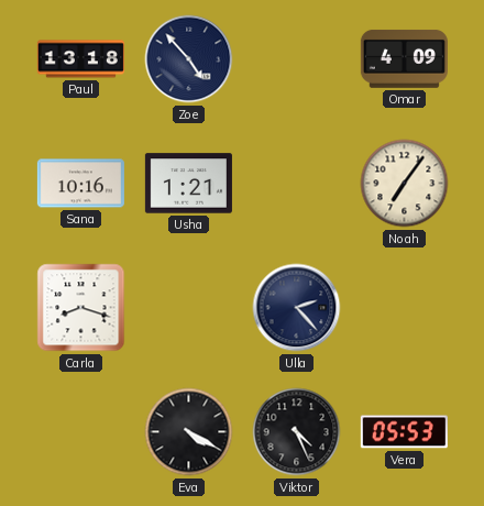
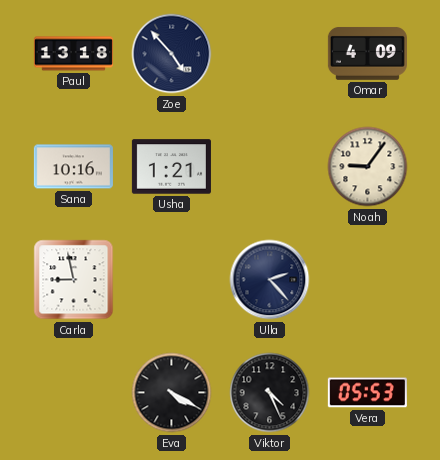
Noah: 7:06 -> 9:06 (368, 167)
Carla: 8:18 -> 8:58 (74, 280)
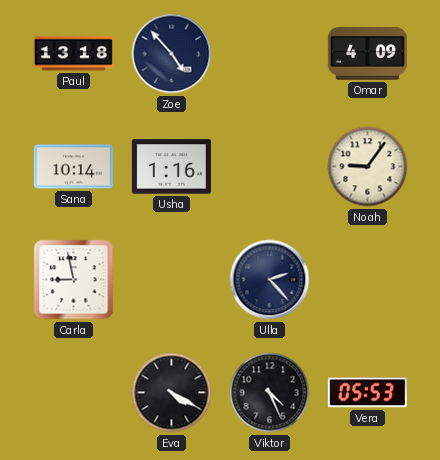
Sana: 10:16 -> 10:14 (73, 167)
Usha: 1:21 -> 1:16 (171, 167)
